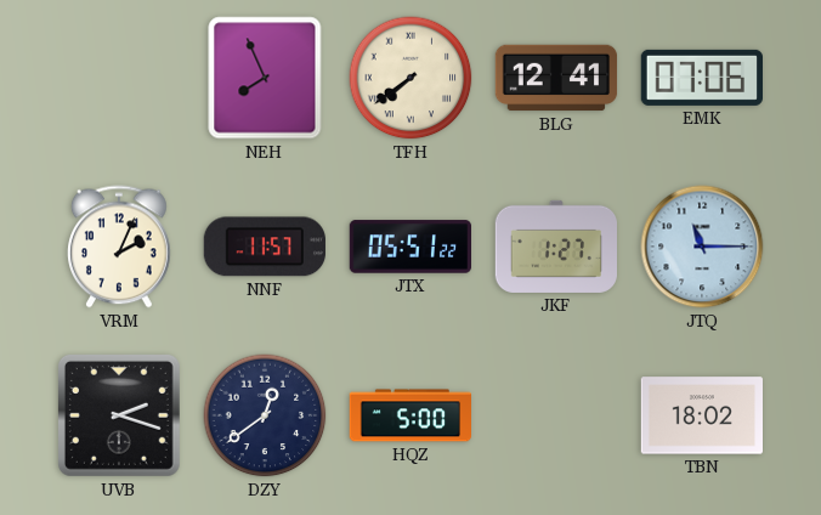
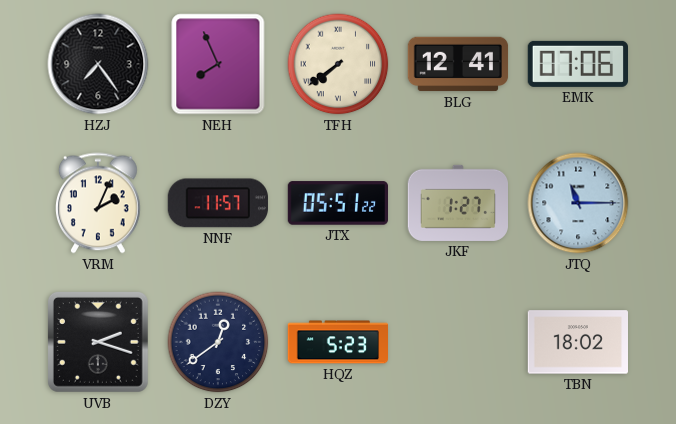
HZJ: none -> 7:24 (98, 64)
HQZ: 5:00 -> 5:23 (337, 342)
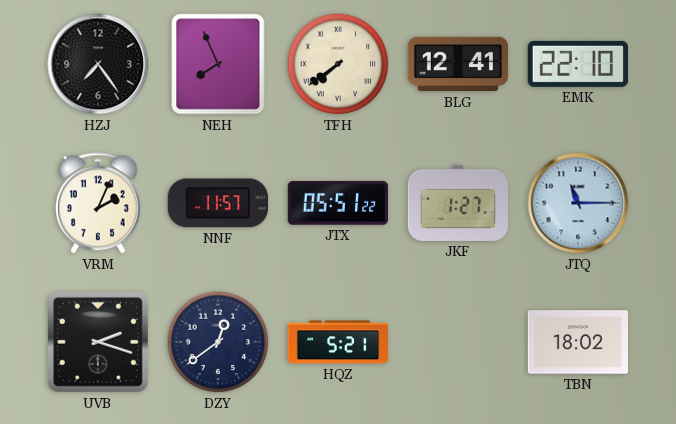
EMK: 07:06 -> 22:10 (577, 64)
HQZ: 5:23 -> 5:21 (337, 342)
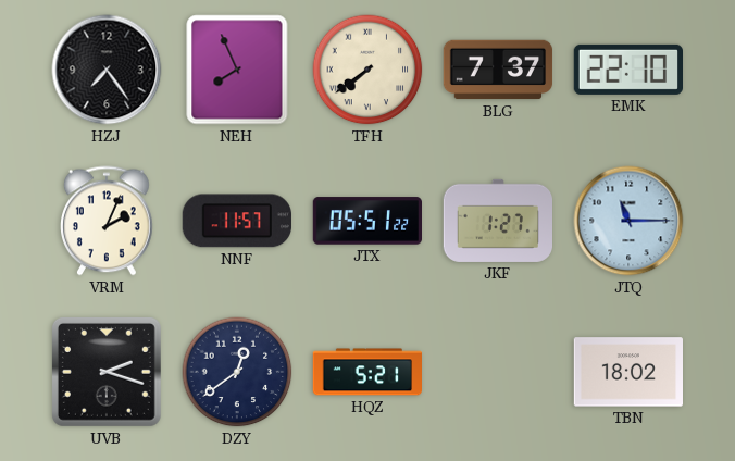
BLG: 12:41 -> 7:37 (498, 70)
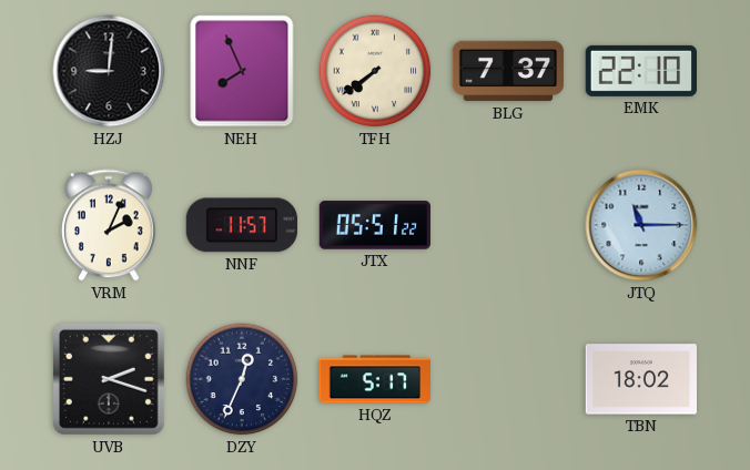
HZJ: 7:24 -> 9:01 (109, 71)
JKF: 1:27 -> none (497, 221)
DZY: 12:39 -> 12:34 (242, 379)
HQZ: 5:21 -> 5:17 (374, 379)
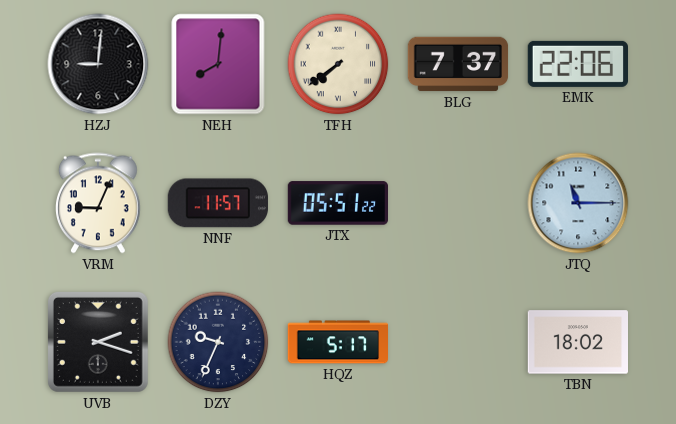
NEH: 7:56 -> 8:01 (218, 64)
EMK: 22:10 -> 22:06 (577, 64)
VRM: 2:04 -> 9:04 (99, 203)
DZY: 12:34 -> 9:34 (218, 342)
